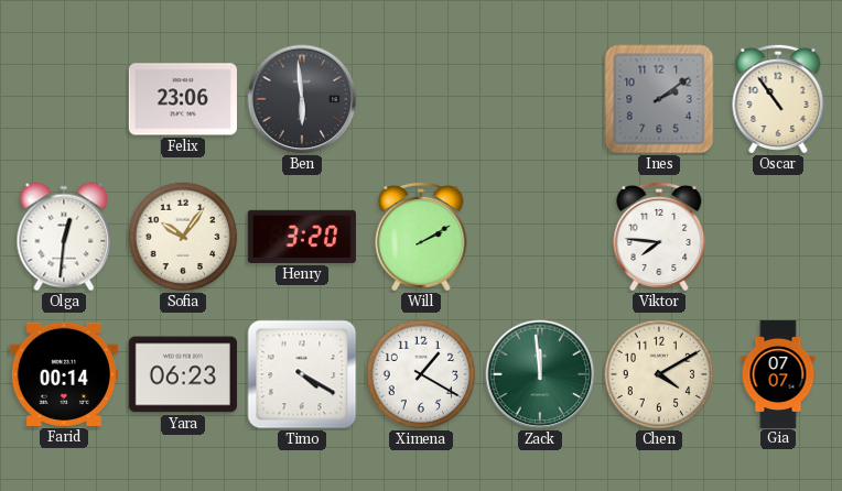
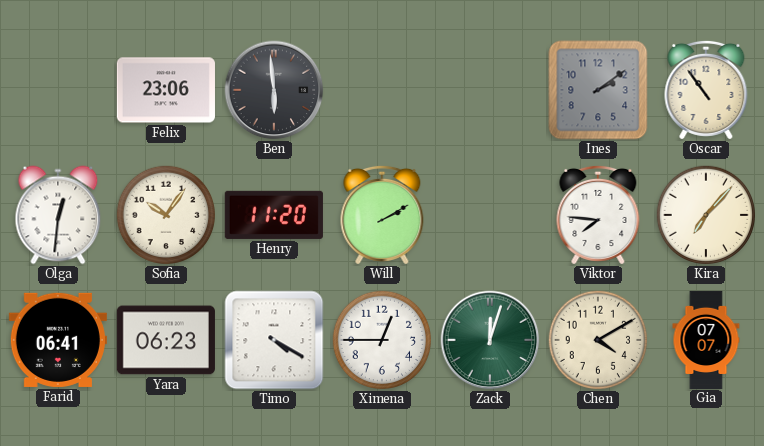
Henry: 3:20 -> 11:20 (274, 215)
Kira: none -> 7:07 (706, 215)
Farid: 00:14 -> 06:41 (58, 340)
Ximena: 1:20 -> 12:45 (382, 340)
Zack: 11:59 -> 12:03 (490, 340)
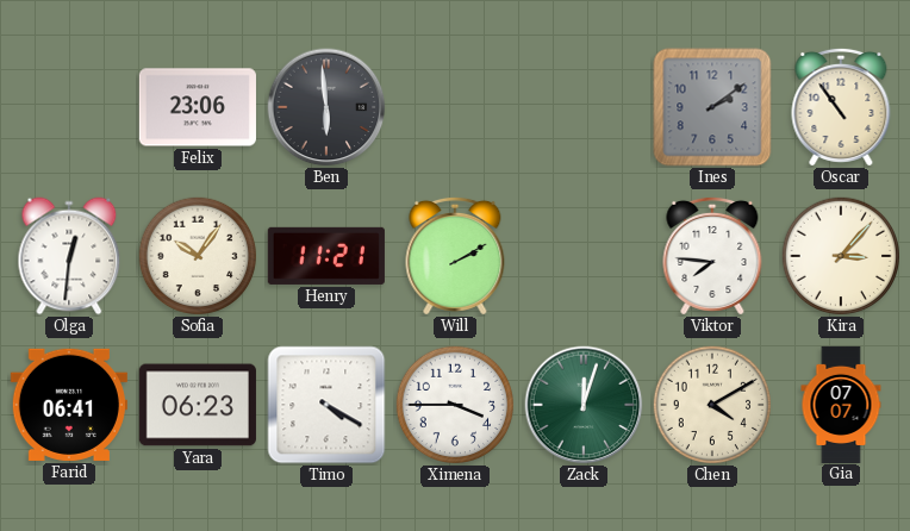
Henry: 11:20 -> 11:21 (326, 256)
Kira: 7:07 -> 3:07 (841, 256)
Ximena: 12:45 -> 3:45 (455, 405)
